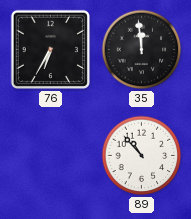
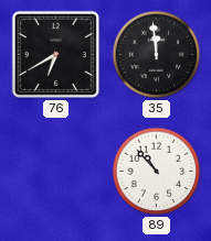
76: 6:35 -> 6:40 (55, 54)
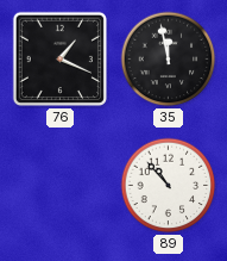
76: 6:40 -> 1:19 (59, 58)
35: 11:59 -> 11:58 (169, 60)
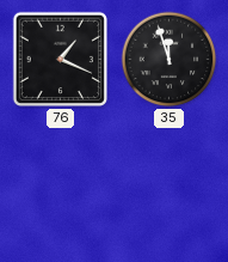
35: 11:58 -> 11:57 (170, 60)
89: 10:53 -> none (169, 186)
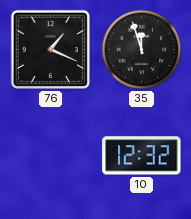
10: none -> 12:32 (142, 156)
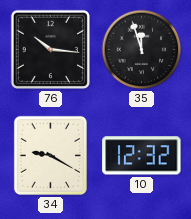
76: 1:19 -> 10:16 (50, 49)
34: none -> 9:20 (50, 155)
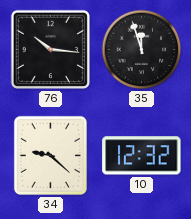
34: 9:20 -> 9:22 (50, 155)
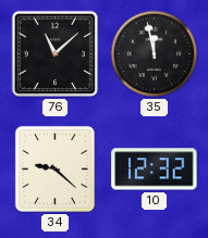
76: 10:16 -> 11:08 (54, 53)
35: 11:57 -> 11:58 (155, 54)
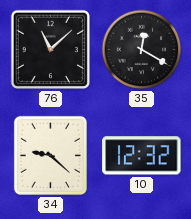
35: 11:58 -> 12:20 (142, 50)
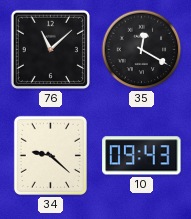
10: 12:32 -> 09:43 (142, 156)
